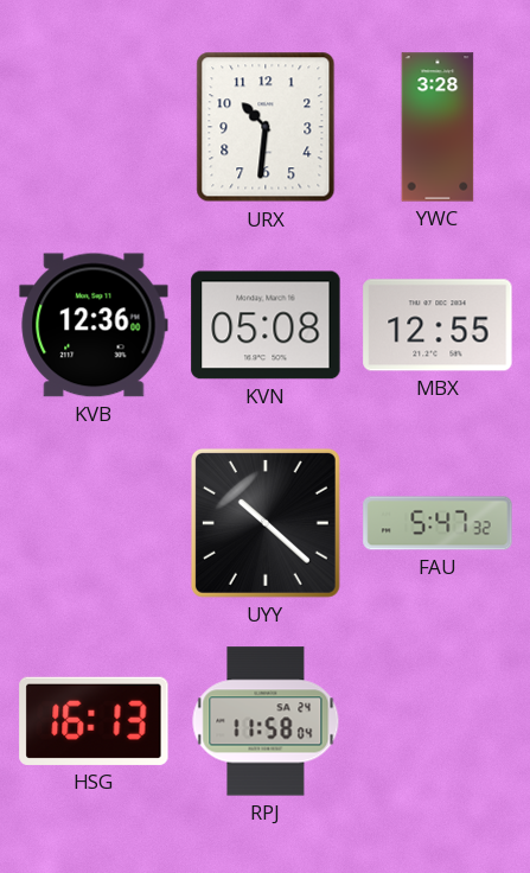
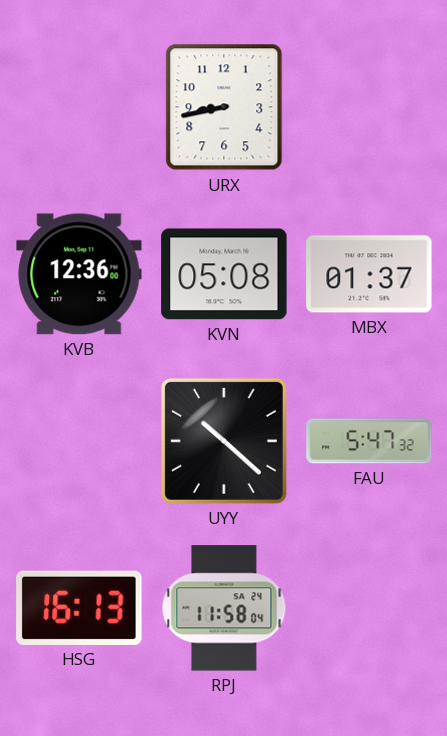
URX: 10:31 -> 8:43 (224, 107)
YWC: 3:28 -> none (438, 127)
MBX: 12:55 -> 01:37 (369, 274)
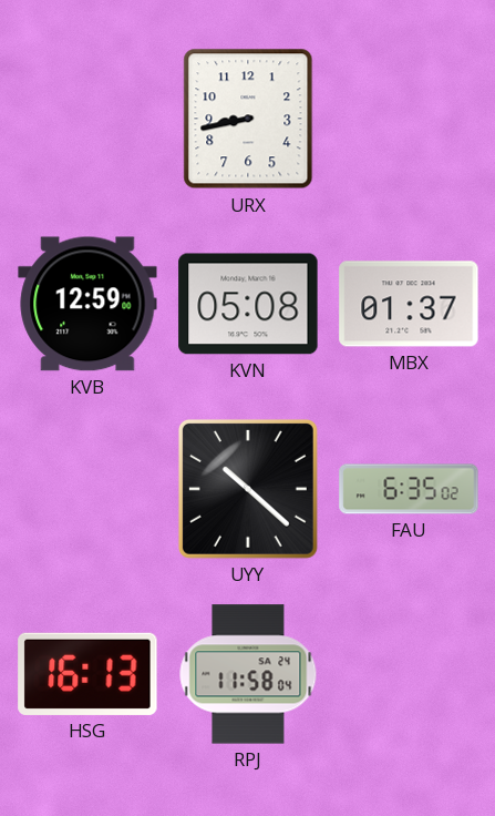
KVB: 12:36 -> 12:59 (87, 304)
FAU: 5:47 -> 6:35 (409, 489)
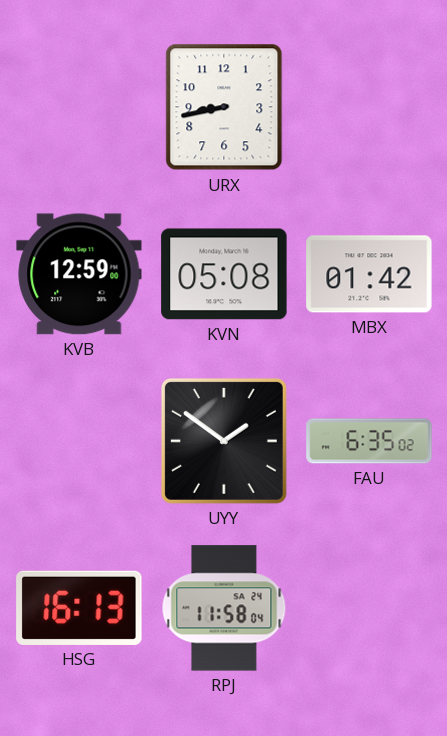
MBX: 01:37 -> 01:42 (369, 274)
UYY: 10:22 -> 1:51 (224, 441)
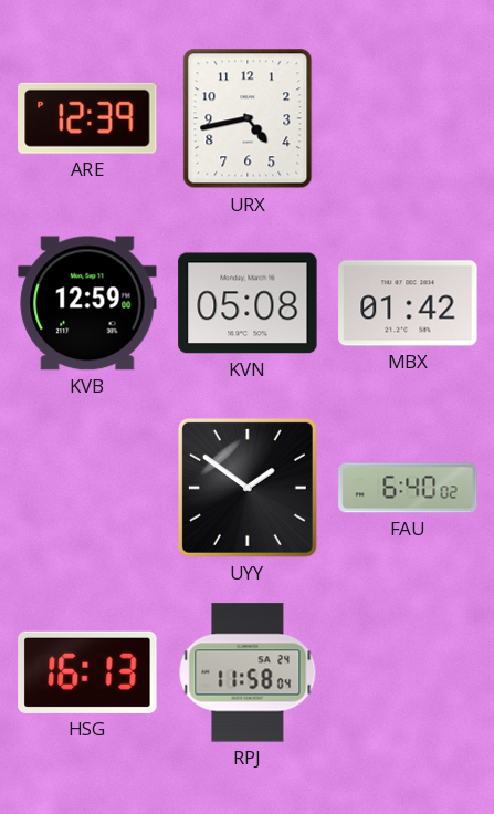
ARE: none -> 12:39 (87, 118)
URX: 8:43 -> 4:43 (248, 118)
FAU: 6:35 -> 6:40 (408, 488)
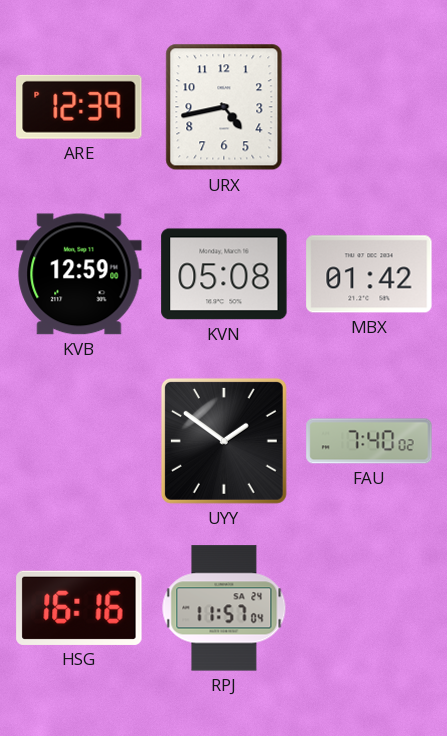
FAU: 6:40 -> 7:40 (369, 441)
HSG: 16:13 -> 16:16 (79, 608)
RPJ: 11:58 -> 11:57 (224, 608)
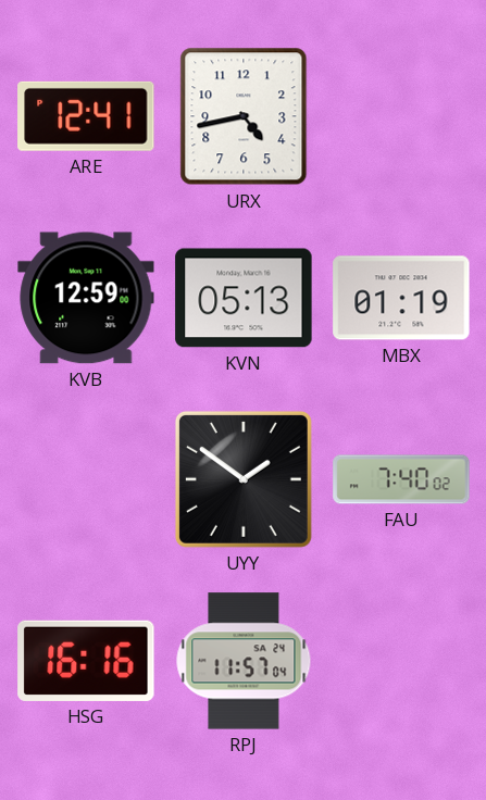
ARE: 12:39 -> 12:41 (86, 116)
KVN: 05:08 -> 05:13 (244, 298)
MBX: 01:42 -> 01:19 (401, 298)
